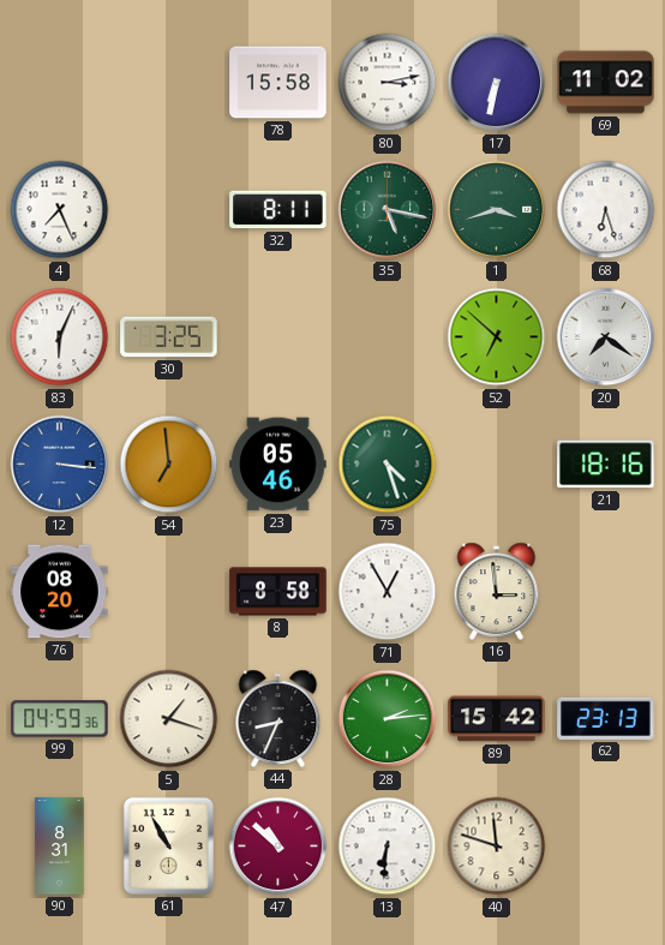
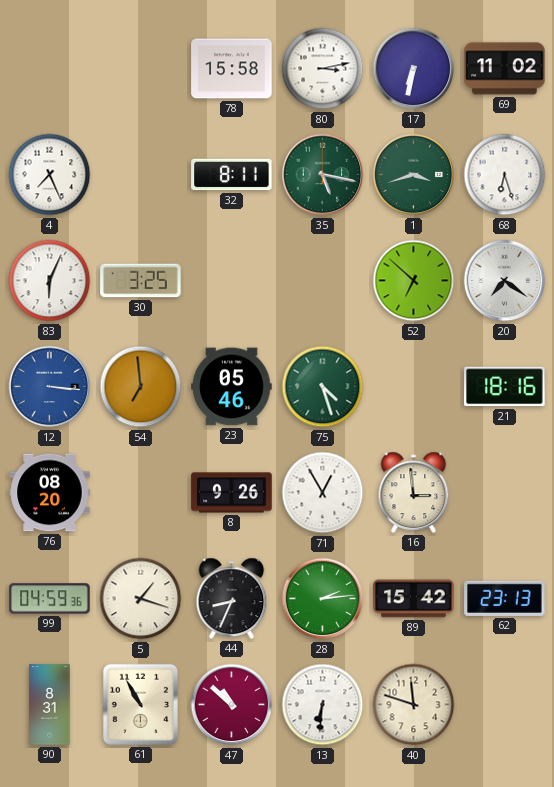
8: 8:58 -> 9:26 (232, 493)
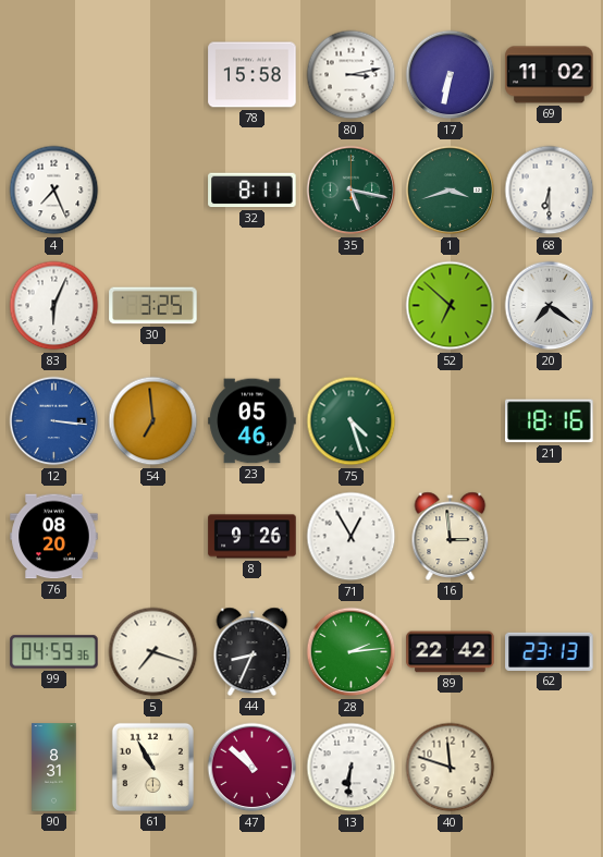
68: 6:27 -> 6:30 (550, 191)
5: 1:18 -> 7:18 (153, 652)
89: 15:42 -> 22:42 (451, 652)
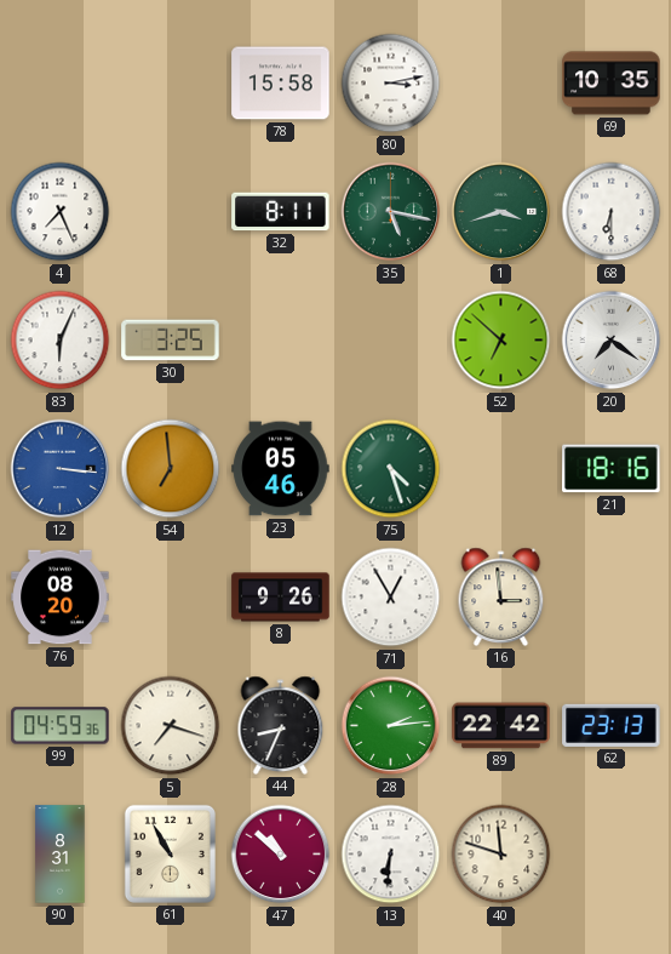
17: 6:32 -> none (451, 75)
69: 11:02 -> 10:35 (612, 84)
